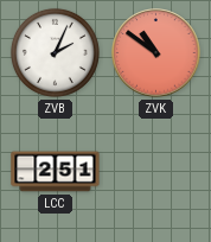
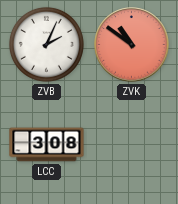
LCC: 2:51 -> 3:08 (47, 145)
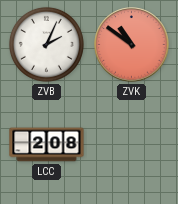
LCC: 3:08 -> 2:08 (47, 145)
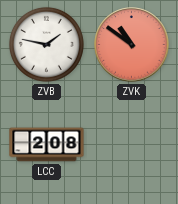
ZVB: 2:04 -> 1:47 (46, 44)
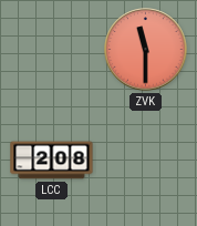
ZVB: 1:47 -> none (46, 44)
ZVK: 10:51 -> 11:30 (146, 50)
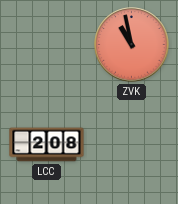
ZVK: 11:30 -> 10:58 (132, 45)
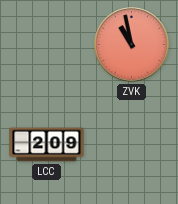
LCC: 2:08 -> 2:09 (47, 145)
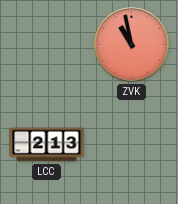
LCC: 2:09 -> 2:13 (47, 145)
